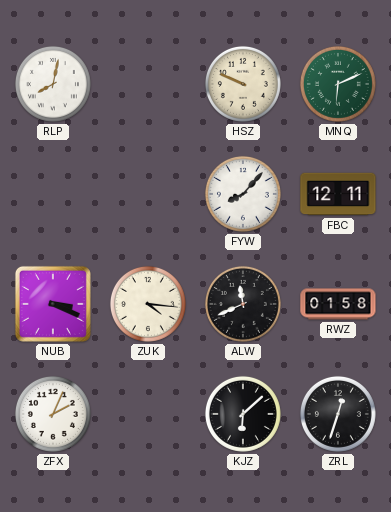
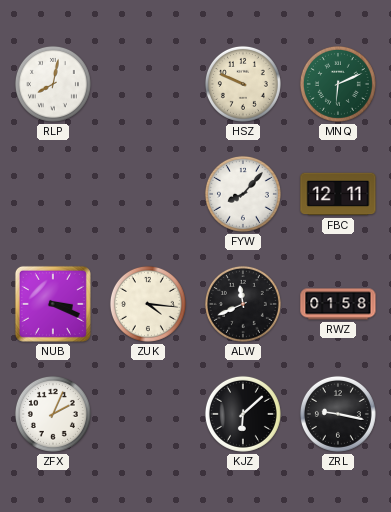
ZRL: 12:33 -> 9:17 (338, 414)
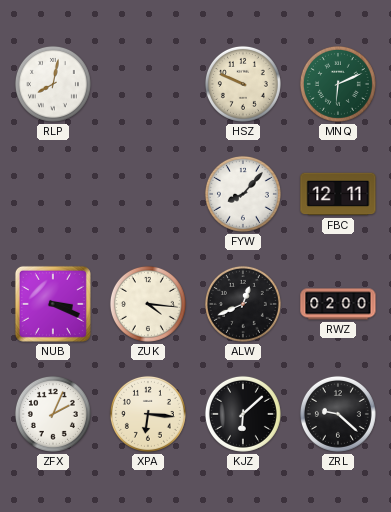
ALW: 11:41 -> 12:41 (243, 304)
RWZ: 01:58 -> 02:00 (338, 304)
XPA: none -> 6:16 (148, 414)
ZRL: 9:17 -> 9:22 (338, 414)
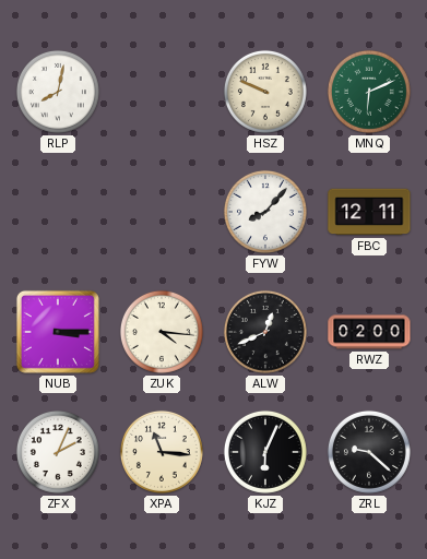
NUB: 3:19 -> 3:15 (58, 332)
XPA: 6:16 -> 11:16 (162, 452)
KJZ: 6:08 -> 6:04 (265, 452)
